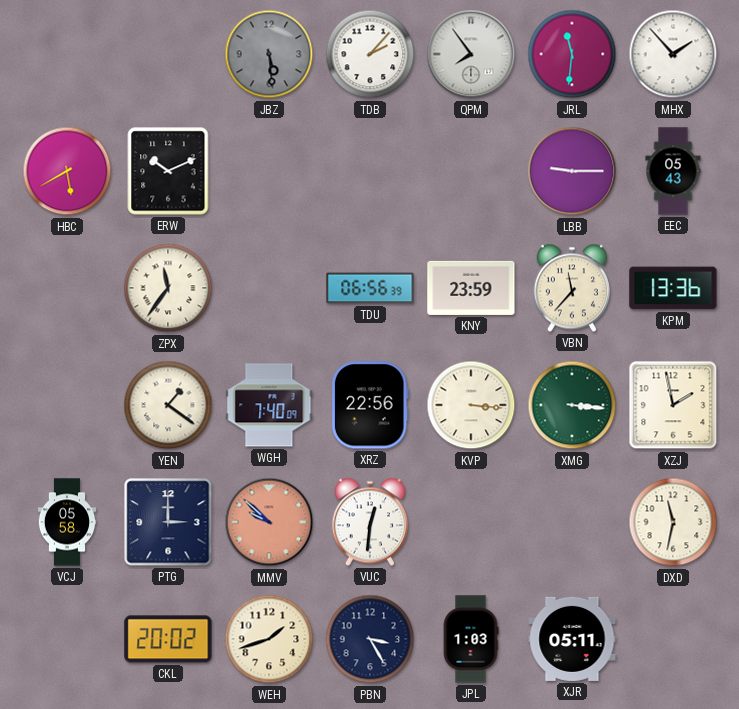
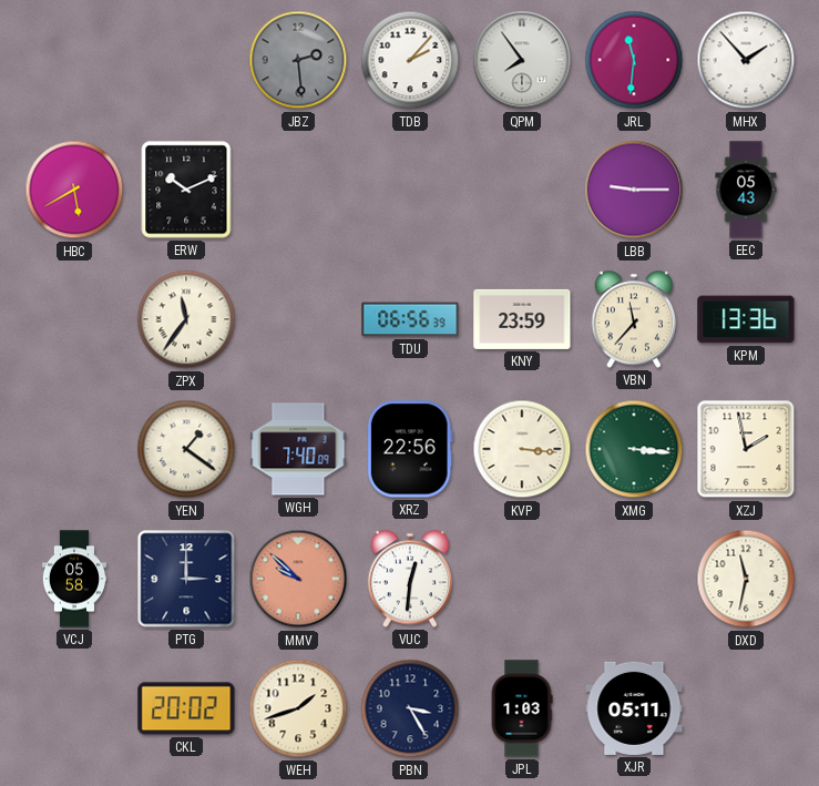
JBZ: 5:29 -> 2:29 (298, 60)
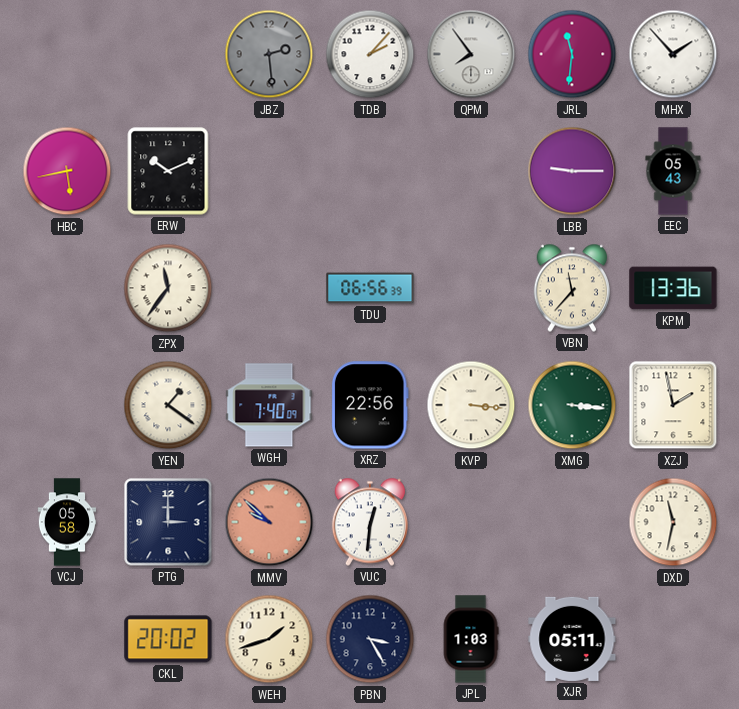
HBC: 5:40 -> 5:43 (67, 171)
KNY: 23:59 -> none (522, 319)
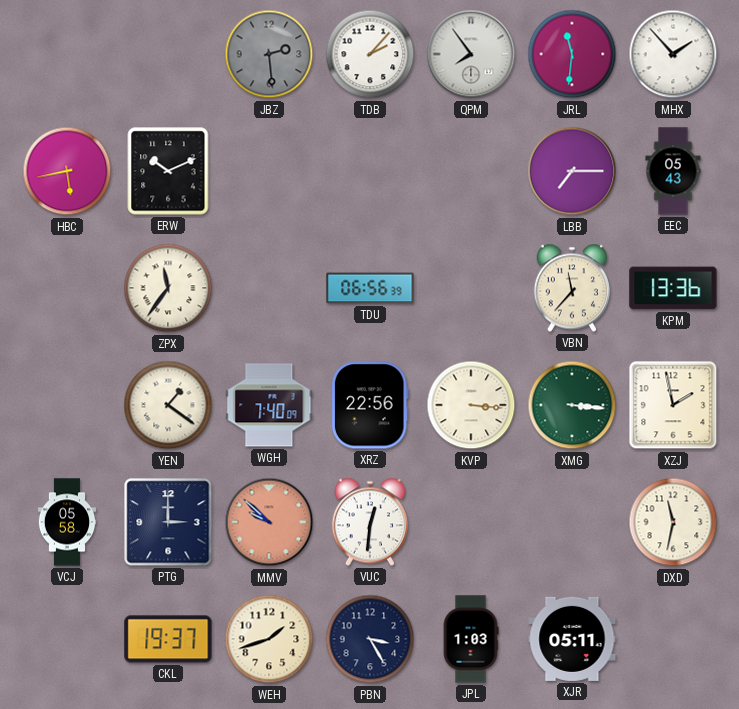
LBB: 9:15 -> 7:15 (572, 171)
CKL: 20:02 -> 19:37 (168, 639)
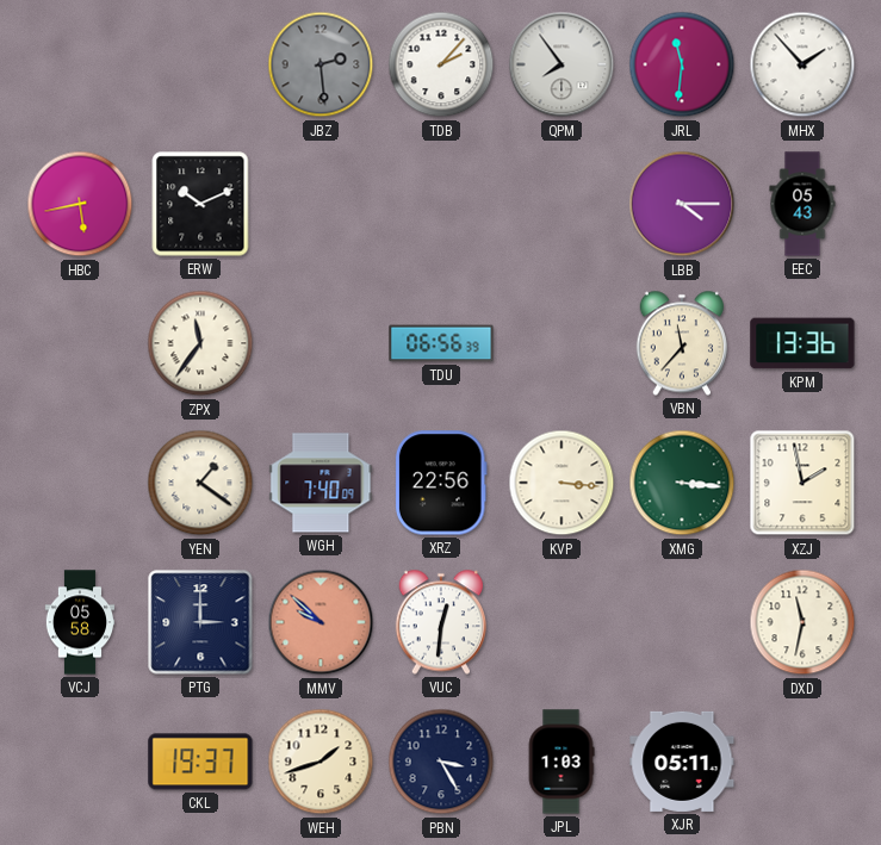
LBB: 7:15 -> 4:15 (682, 204)
